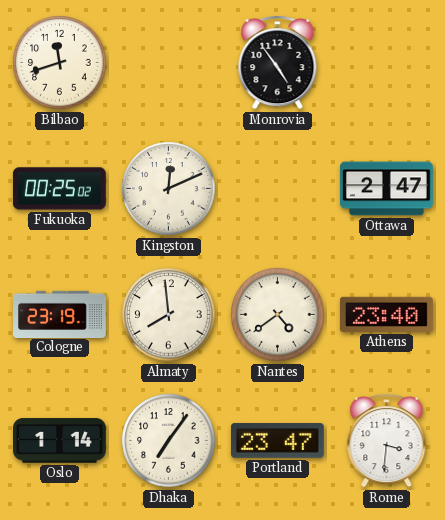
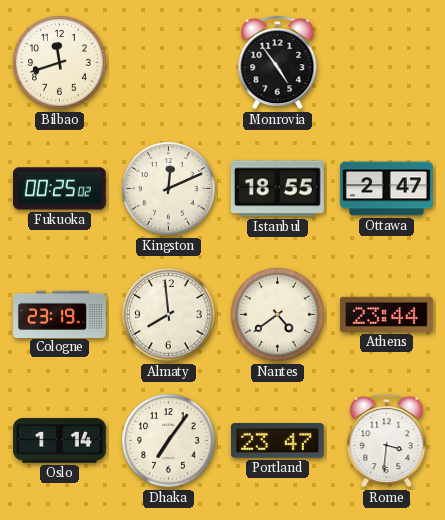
Istanbul: none -> 18:55 (277, 189)
Athens: 23:40 -> 23:44 (386, 314)
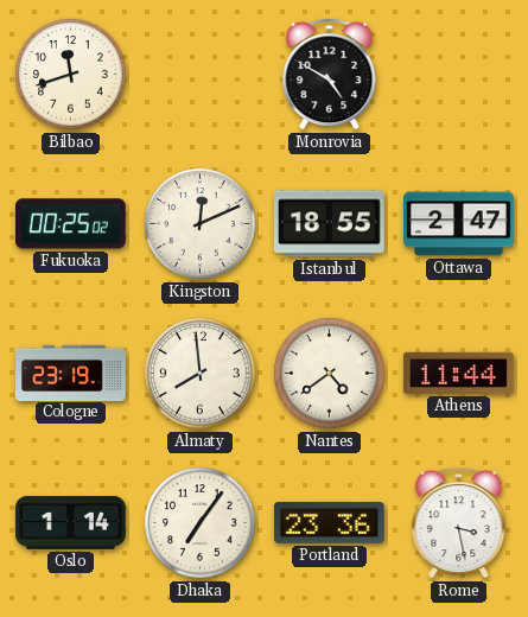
Monrovia: 4:54 -> 4:50 (330, 75)
Athens: 23:44 -> 11:44 (458, 373)
Portland: 23:47 -> 23:36 (329, 523)
Rome: 3:31 -> 3:28 (459, 523)
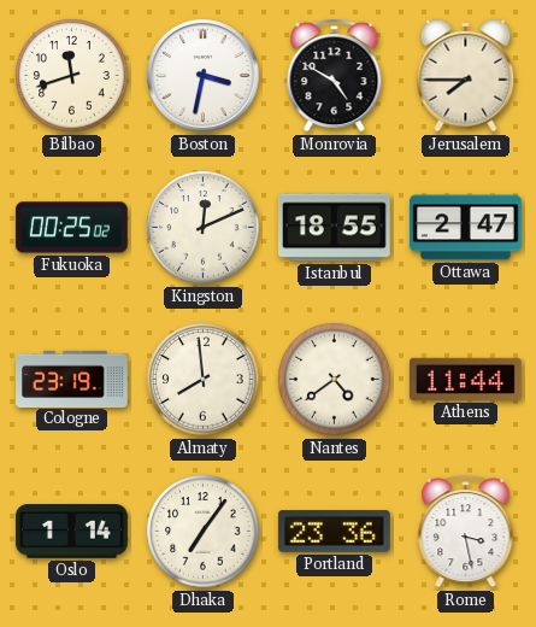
Boston: none -> 3:32 (204, 76)
Jerusalem: none -> 7:45 (466, 76)
